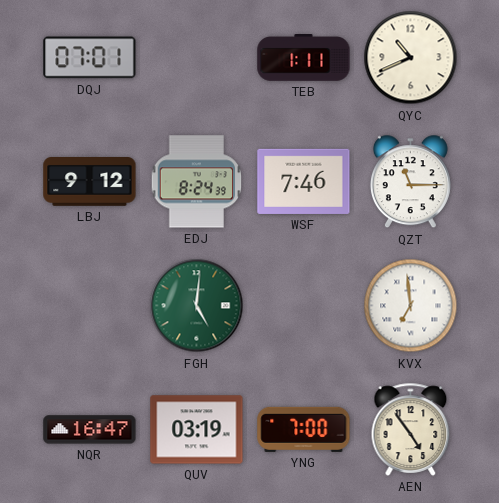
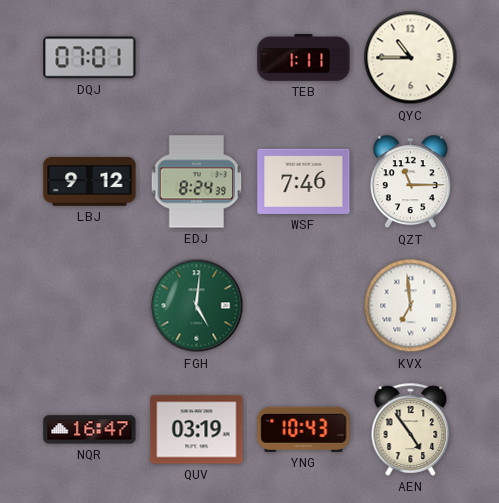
QYC: 10:41 -> 10:45 (411, 58)
YNG: 7:00 -> 10:43 (304, 429)
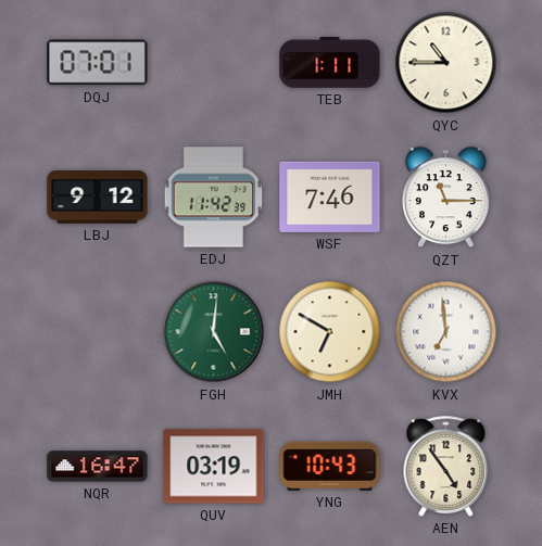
EDJ: 8:24 -> 11:42 (214, 198)
JMH: none -> 6:50 (330, 332)
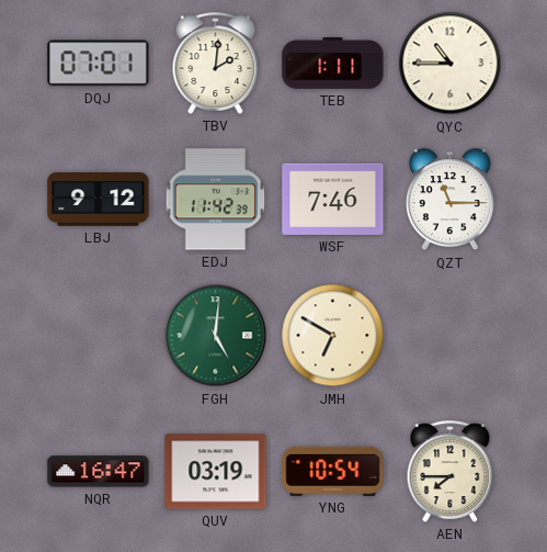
TBV: none -> 2:01 (216, 63)
KVX: 6:59 -> none (446, 332)
YNG: 10:43 -> 10:54 (333, 471)
AEN: 4:54 -> 7:45 (451, 471)
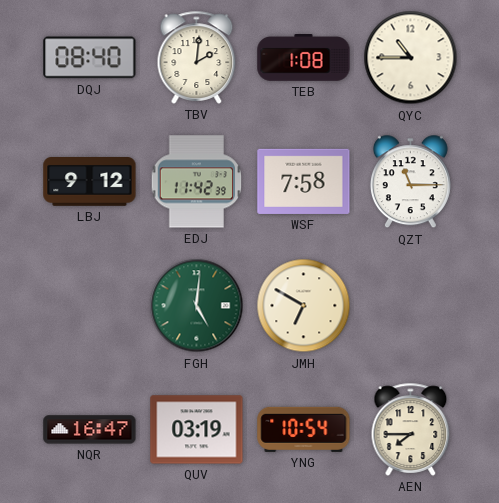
DQJ: 07:01 -> 08:40 (90, 58)
TEB: 1:11 -> 1:08 (304, 58)
WSF: 7:46 -> 7:58 (304, 181)
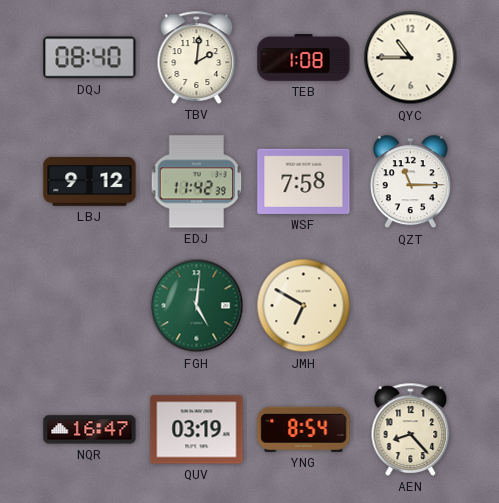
YNG: 10:54 -> 8:54 (304, 429)
AEN: 7:45 -> 8:23 (411, 429)
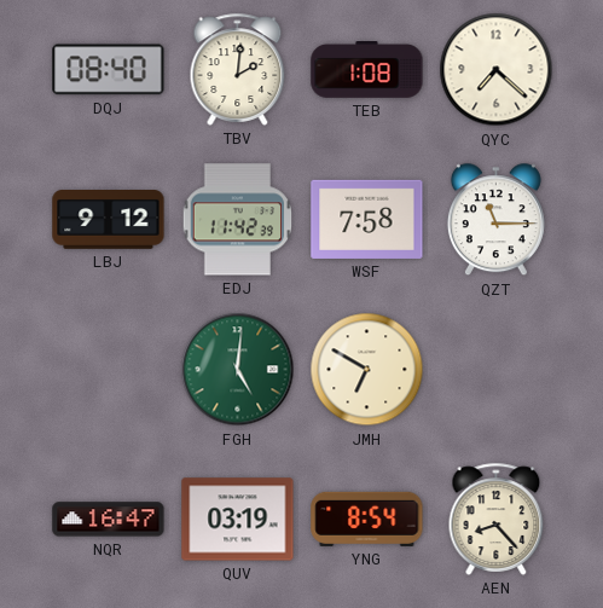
QYC: 10:45 -> 7:22 (497, 70)
